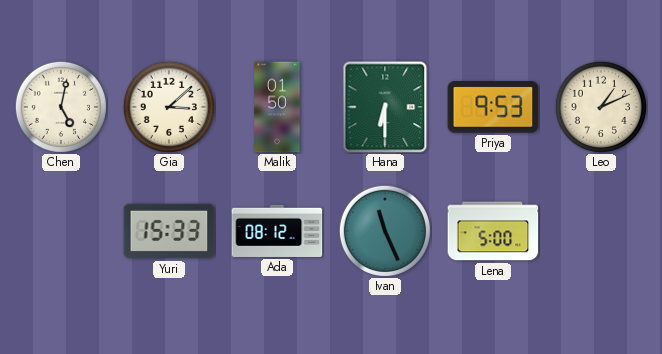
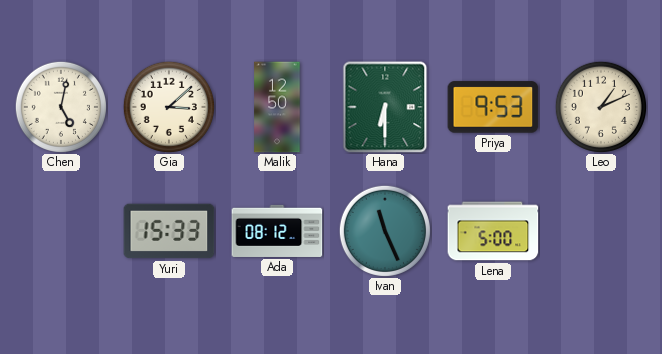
Malik: 01:50 -> 12:50 (277, 107)
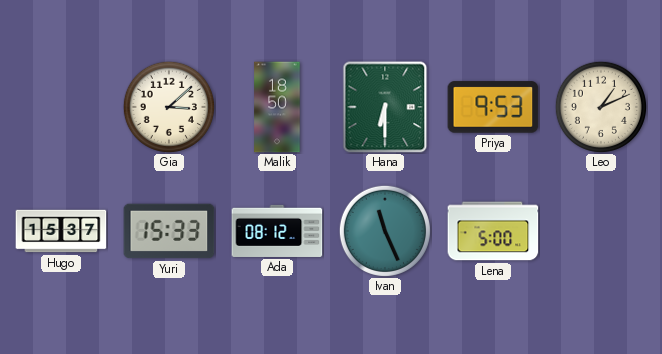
Chen: 5:02 -> none (61, 107)
Malik: 12:50 -> 18:50 (277, 107)
Hugo: none -> 15:37 (61, 231)
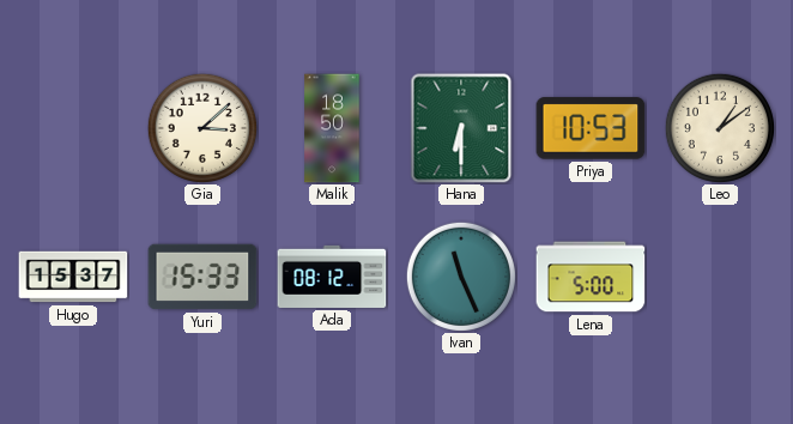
Priya: 9:53 -> 10:53 (591, 128)
Leo: 1:11 -> 1:09 (720, 128)
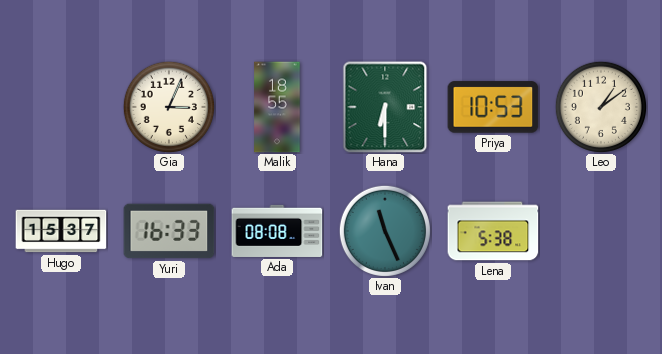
Gia: 3:08 -> 3:04 (169, 107)
Malik: 18:50 -> 18:55 (277, 107)
Yuri: 15:33 -> 16:33 (169, 231)
Ada: 08:12 -> 08:08 (277, 231)
Lena: 5:00 -> 5:38 (493, 231)
